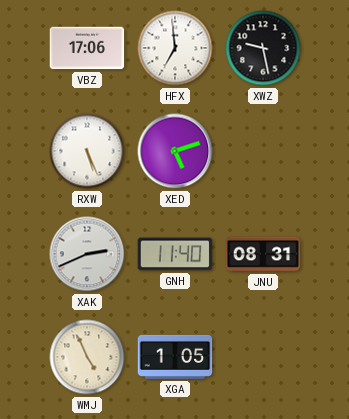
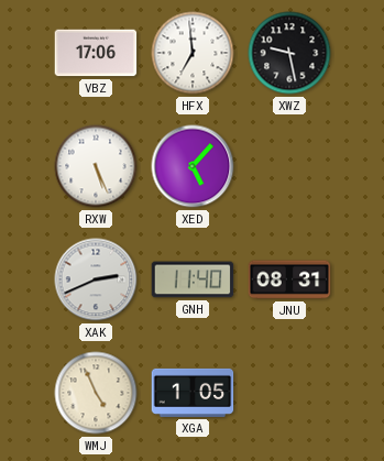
XED: 5:12 -> 5:07 (193, 166)
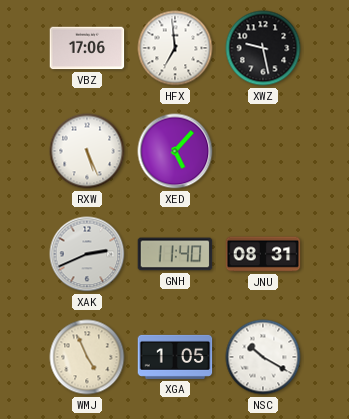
NSC: none -> 10:20 (263, 357)
